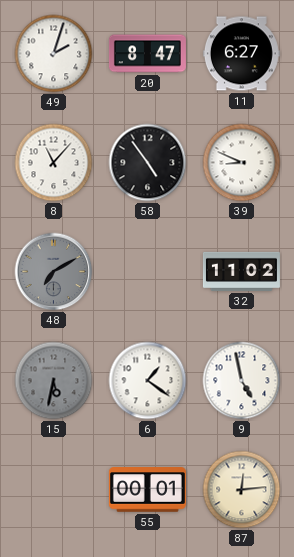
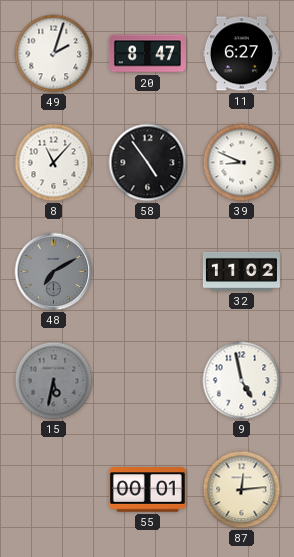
6: 1:21 -> none (148, 381)
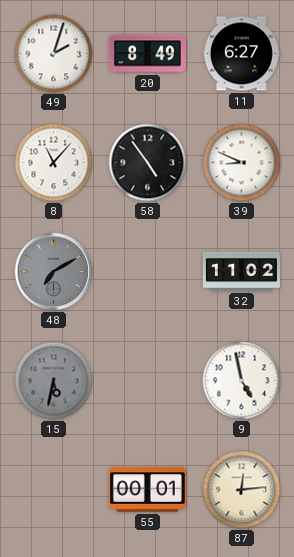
20: 8:47 -> 8:49 (147, 54)
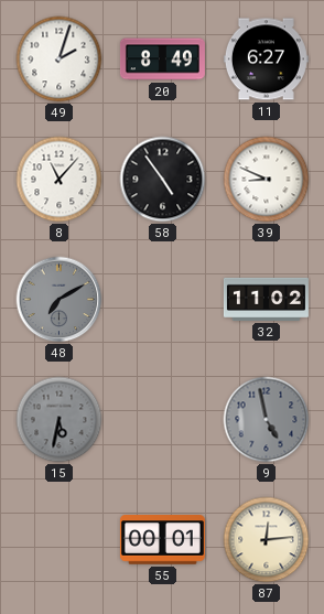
9 dial: white -> grey (267, 420)
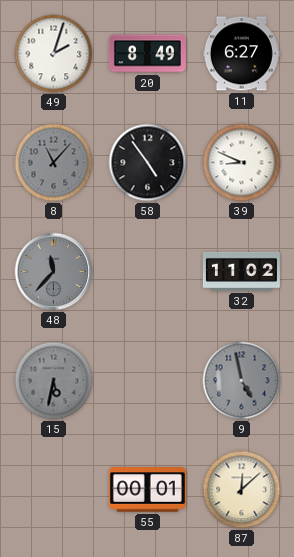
8 dial: white -> grey (54, 163)
48: 7:10 -> 11:37 (54, 272)
87: 12:14 -> 12:08 (242, 490)
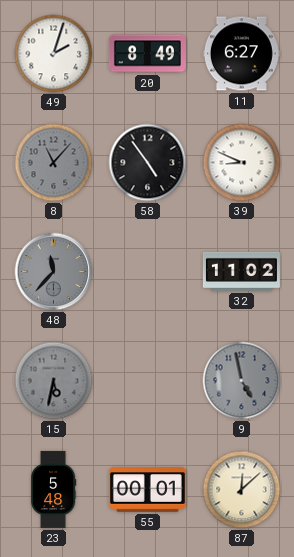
23: none -> 5:48 (53, 489)
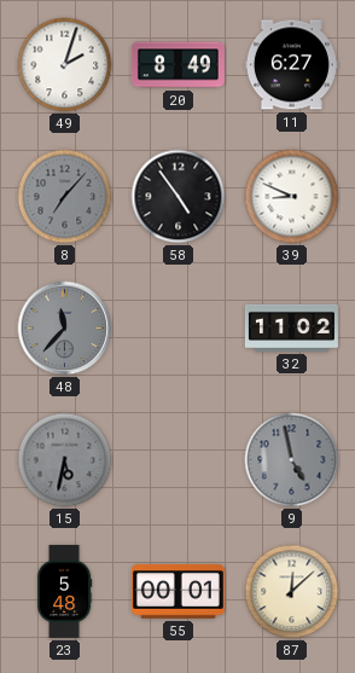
8: 11:07 -> 7:07 (65, 197)
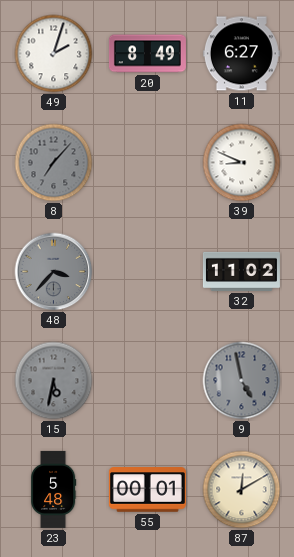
58: 4:54 -> none (179, 197)
48: 11:37 -> 3:37 (54, 272)
87: 12:08 -> 12:10 (242, 490)
